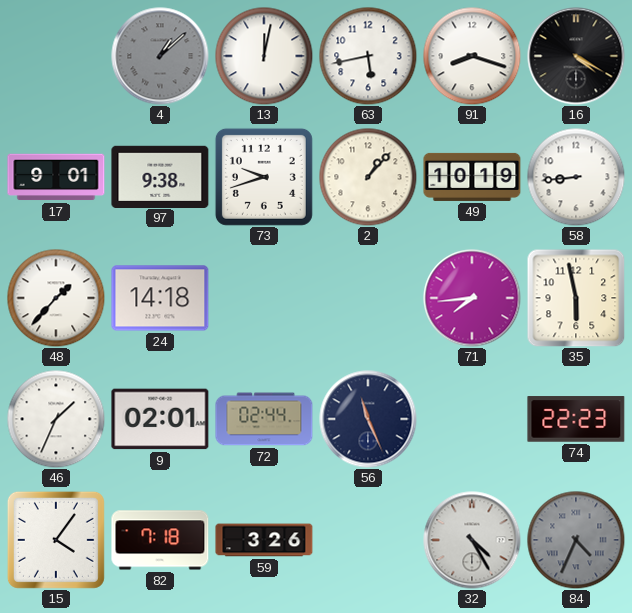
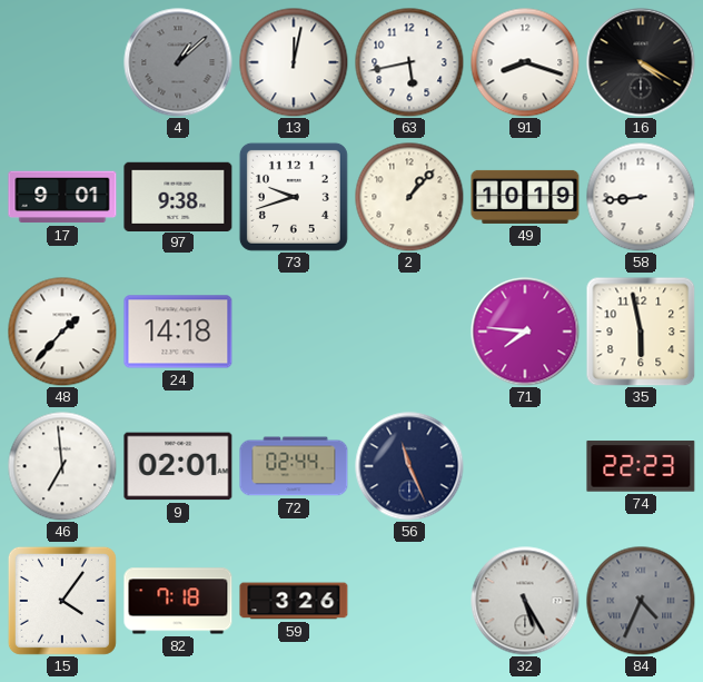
71: 7:44 -> 7:46 (525, 332)
46: 1:34 -> 6:59 (62, 466)
32: 4:25 -> 5:25 (525, 601)
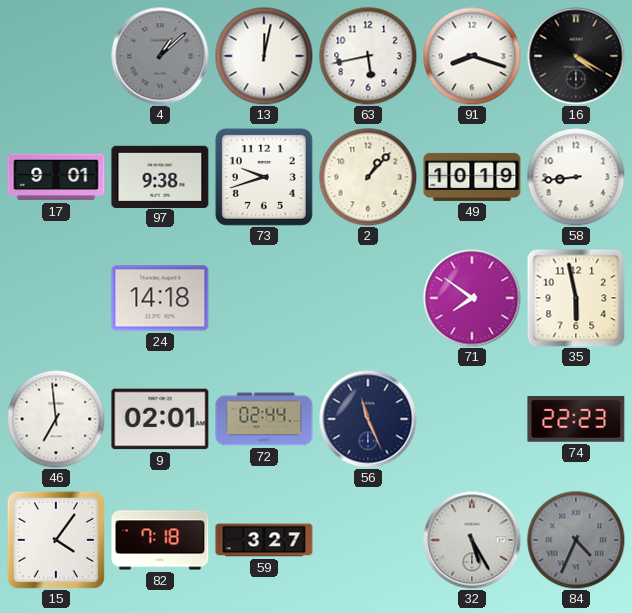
48: 1:37 -> none (62, 332)
71: 7:46 -> 7:51 (472, 298)
59: 3:26 -> 3:27 (264, 540)
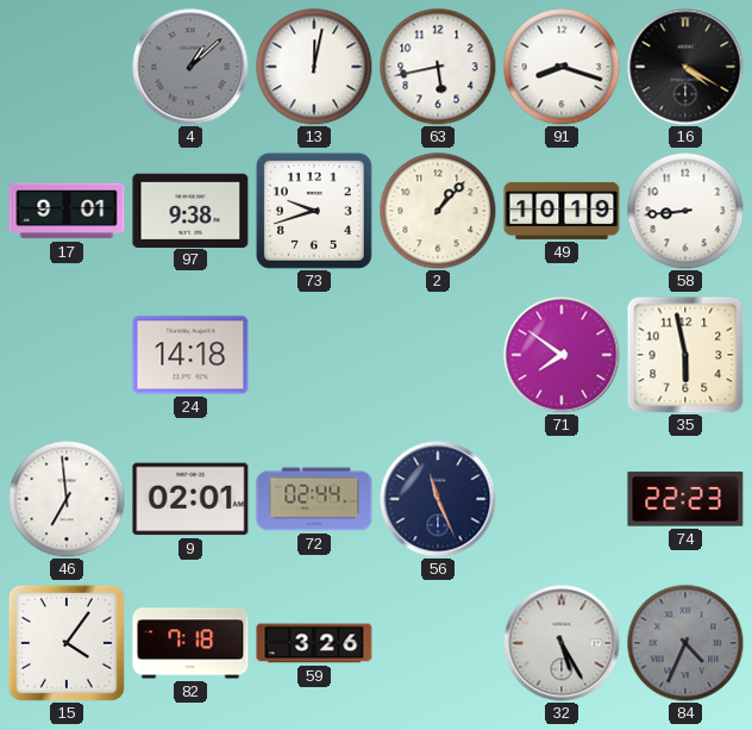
59: 3:27 -> 3:26 (314, 643)
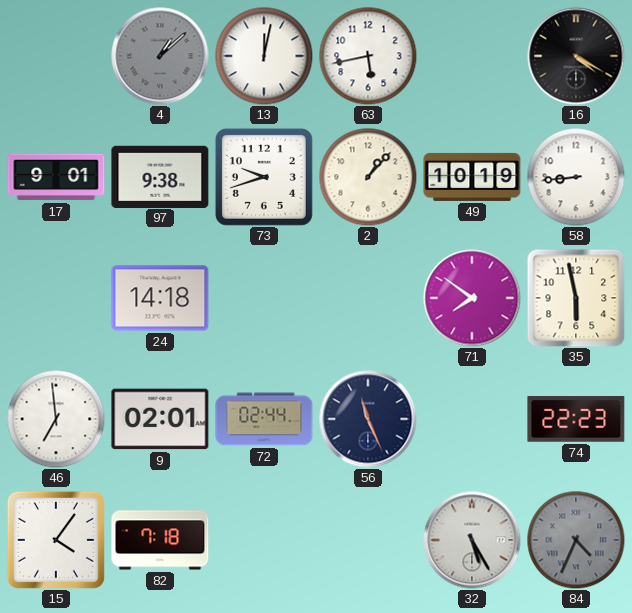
91: 8:18 -> none (562, 67)
59: 3:26 -> none (314, 643)
